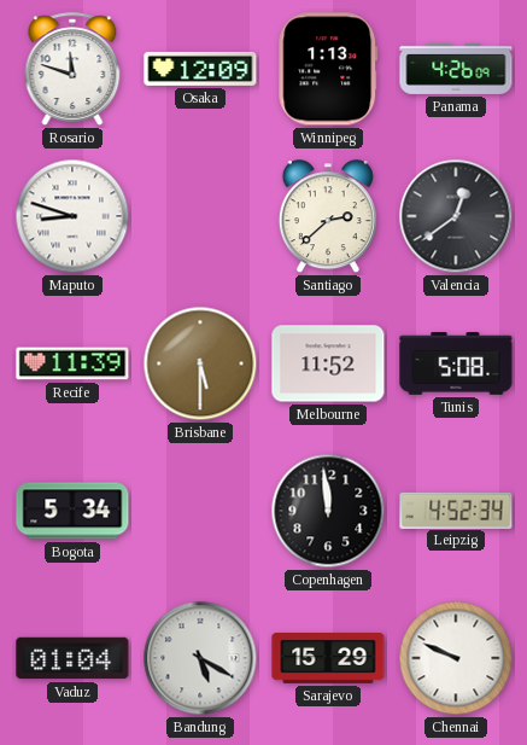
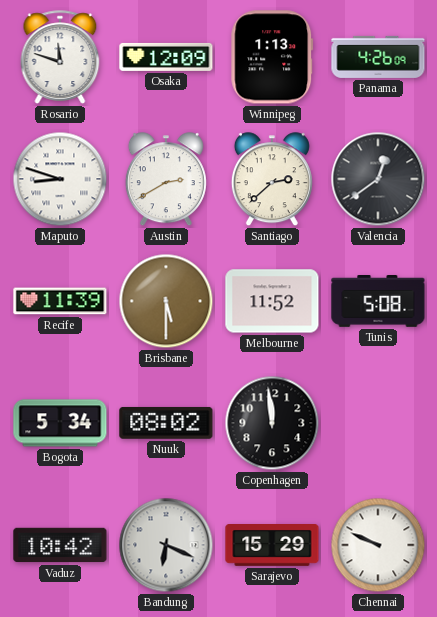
Austin: none -> 2:40 (166, 180)
Nuuk: none -> 08:02 (166, 423)
Leipzig: 4:52 -> none (456, 510)
Vaduz: 01:04 -> 10:42 (60, 545)
Bandung: 5:20 -> 6:19 (166, 545)
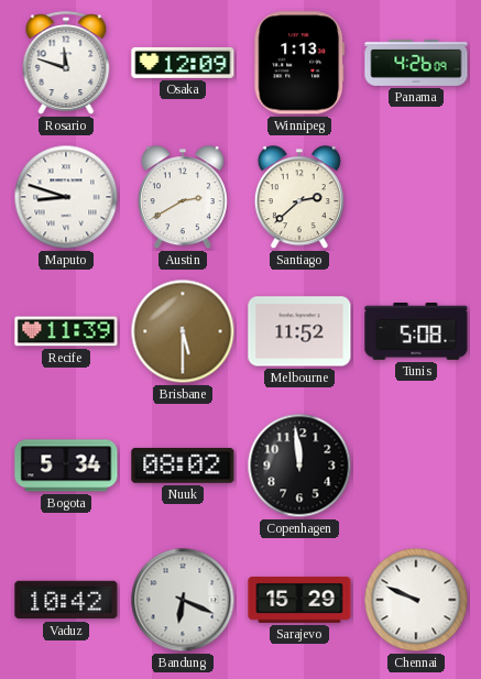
Valencia: 12:39 -> none (378, 179)
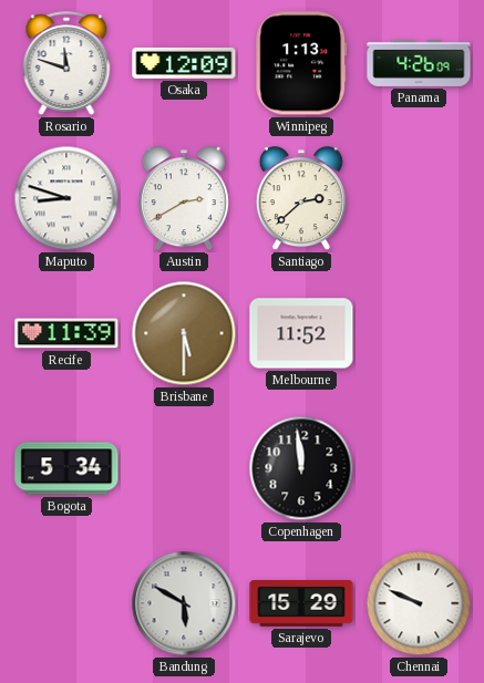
Tunis: 5:08 -> none (416, 332)
Nuuk: 08:02 -> none (183, 466)
Vaduz: 10:42 -> none (66, 600)
Bandung: 6:19 -> 5:50 (184, 603)
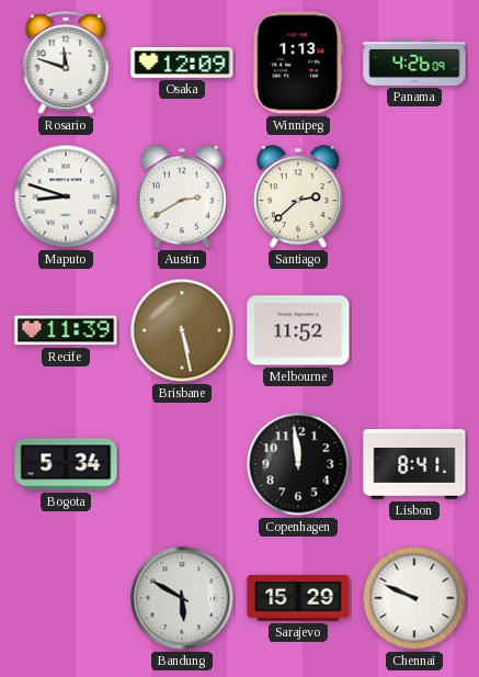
Brisbane: 5:30 -> 5:28 (182, 330)
Lisbon: none -> 8:41 (414, 464)
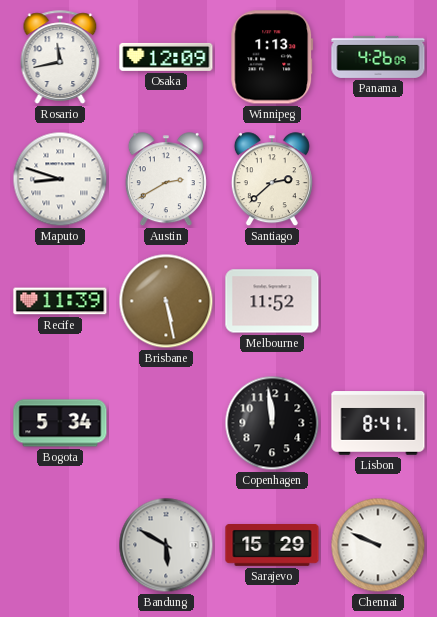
Rosario: 11:48 -> 11:43 (60, 57)
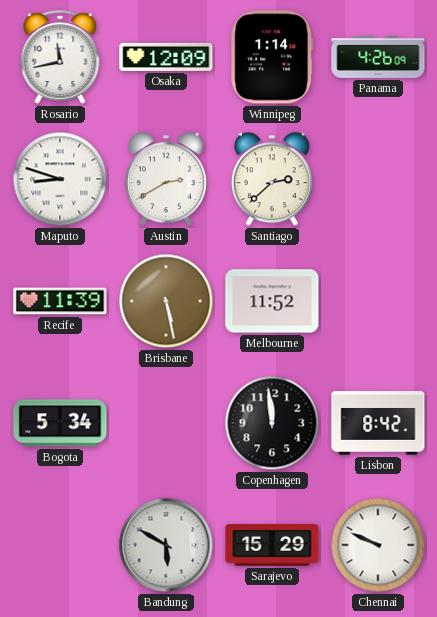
Winnipeg: 1:13 -> 1:14 (272, 57)
Lisbon: 8:41 -> 8:42 (378, 423)
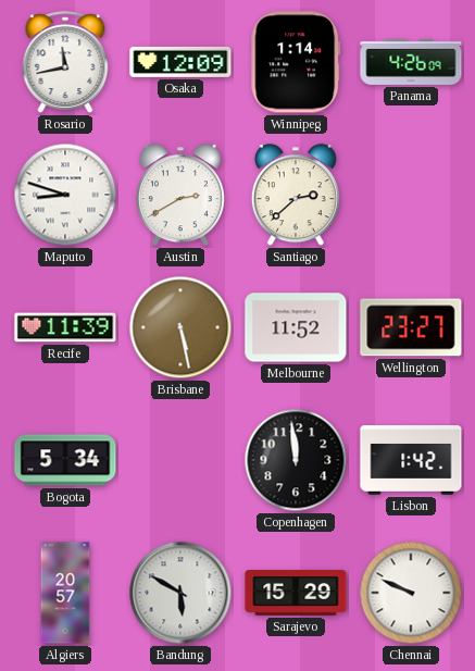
Wellington: none -> 23:27 (411, 327)
Lisbon: 8:42 -> 1:42 (411, 460)
Algiers: none -> 20:57 (65, 593)
